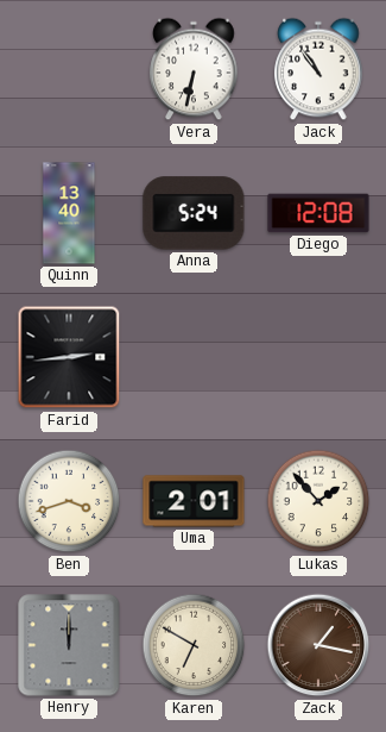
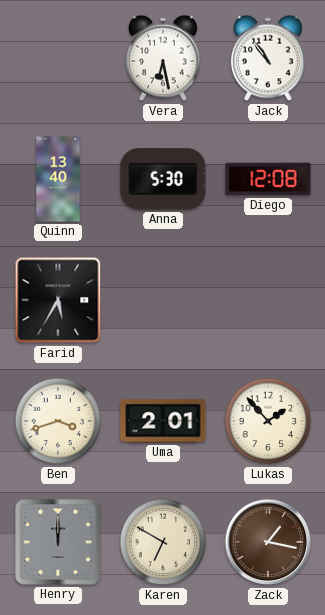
Vera: 6:32 -> 6:28 (163, 58)
Anna: 5:24 -> 5:30 (163, 179)
Farid: 2:44 -> 5:35 (58, 300)
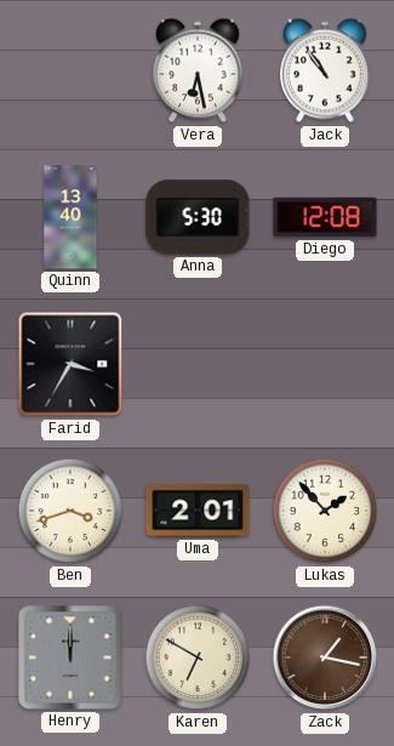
Farid: 5:35 -> 3:35 (70, 364)
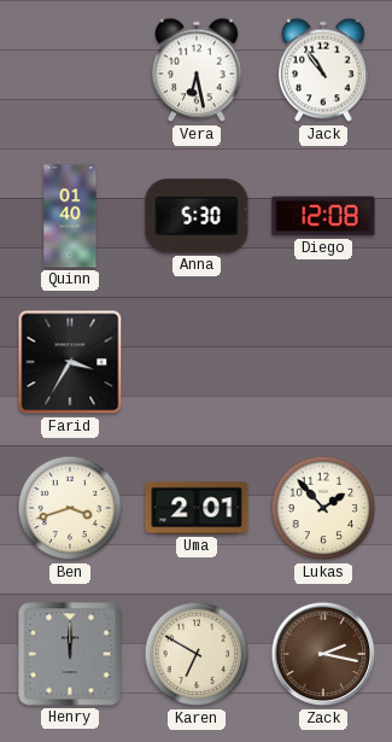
Quinn: 13:40 -> 01:40 (70, 216)
Zack: 1:17 -> 2:17 (323, 654)
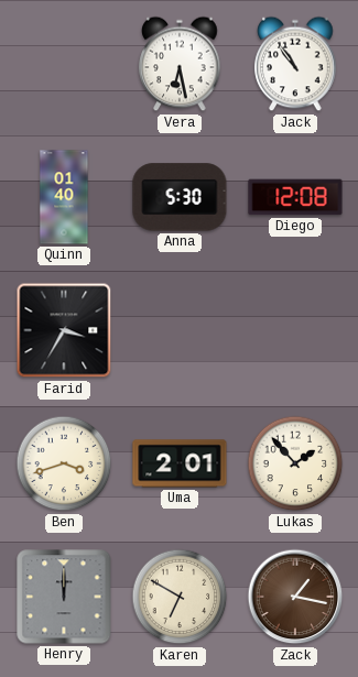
Zack: 2:17 -> 1:17 (295, 597)
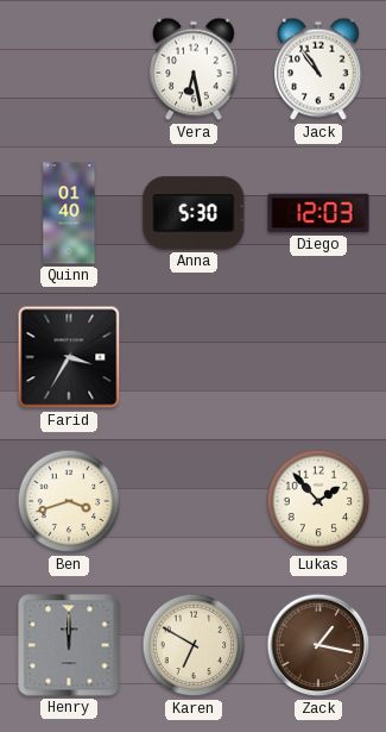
Diego: 12:08 -> 12:03 (318, 213)
Uma: 2:01 -> none (180, 463)
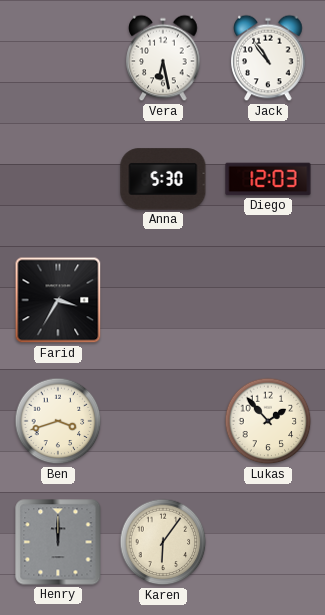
Quinn: 01:40 -> none (69, 213)
Karen: 6:50 -> 6:06 (163, 542)
Zack: 1:17 -> none (318, 645)
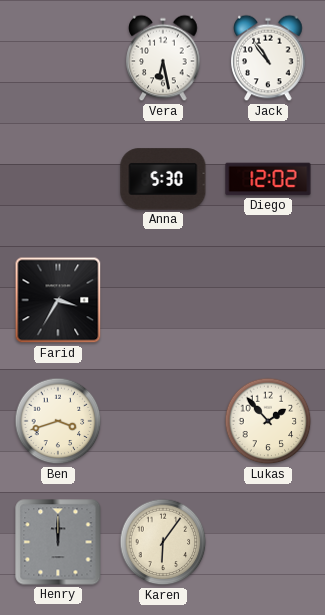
Diego: 12:03 -> 12:02 (268, 179)
